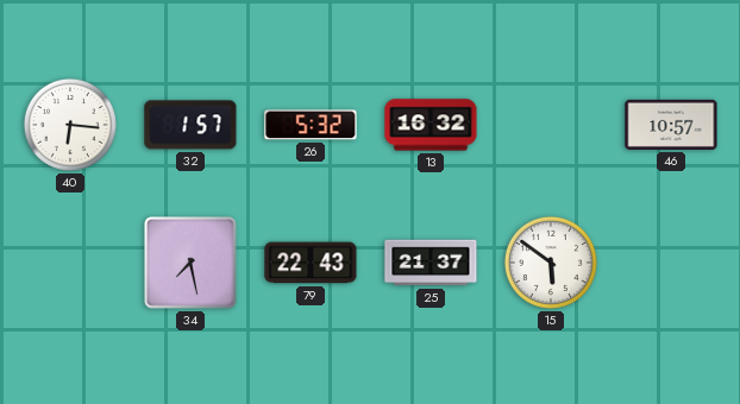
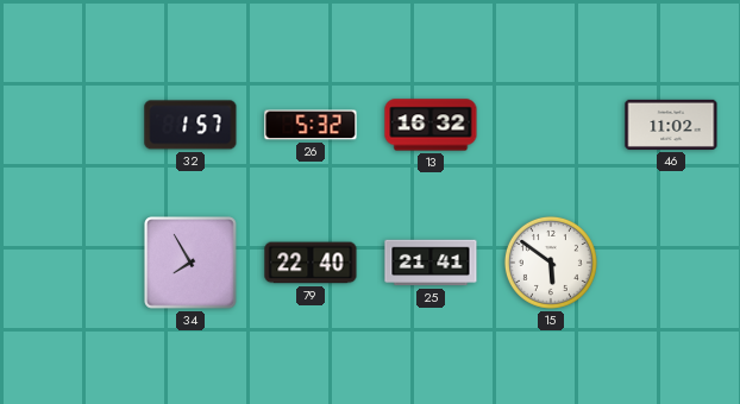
40: 6:16 -> none (70, 125)
46: 10:57 -> 11:02 (671, 125)
34: 7:28 -> 7:55 (190, 263)
79: 22:43 -> 22:40 (311, 263)
25: 21:37 -> 21:41 (431, 263)
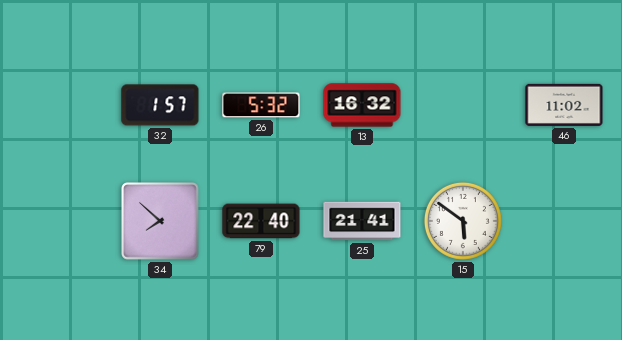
34: 7:55 -> 7:52 (160, 221)
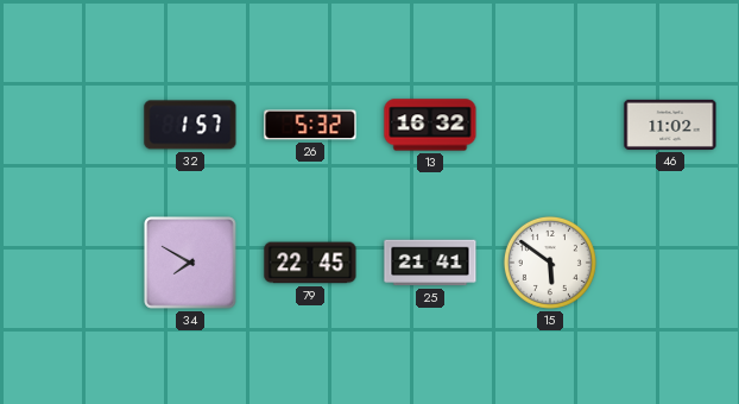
34: 7:52 -> 7:50 (190, 263)
79: 22:40 -> 22:45 (310, 263)
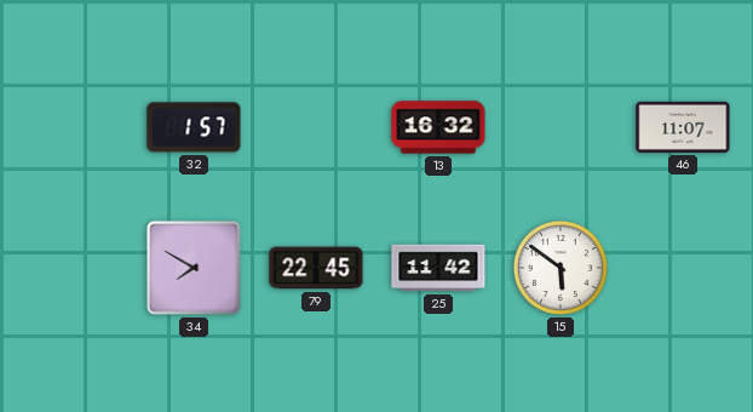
26: 5:32 -> none (310, 125)
46: 11:02 -> 11:07 (683, 127)
25: 21:41 -> 11:42 (438, 268)
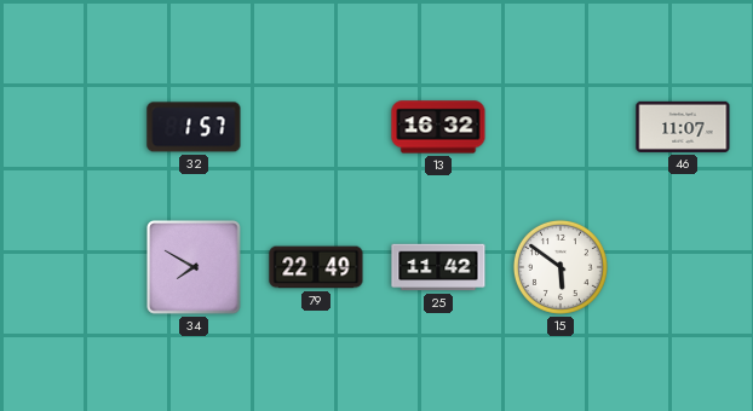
79: 22:45 -> 22:49 (316, 267)
